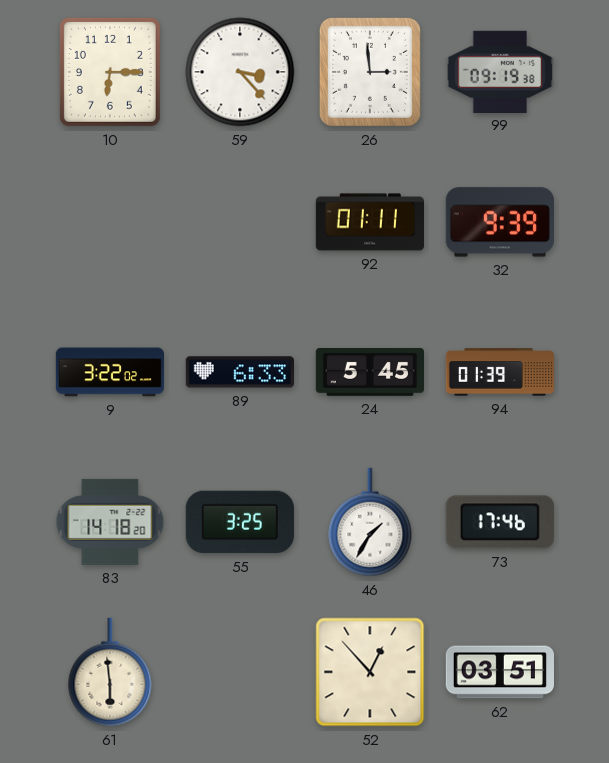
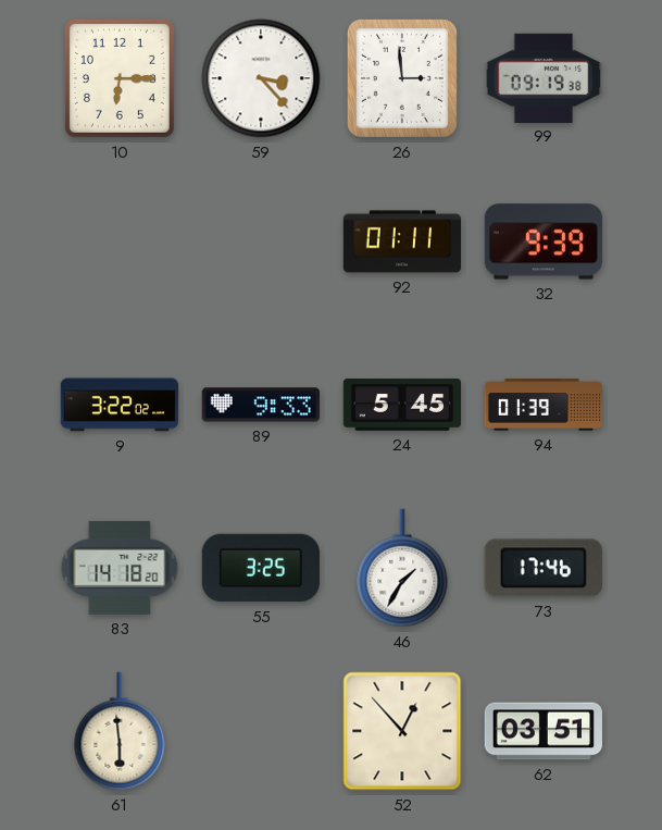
89: 6:33 -> 9:33 (260, 405)
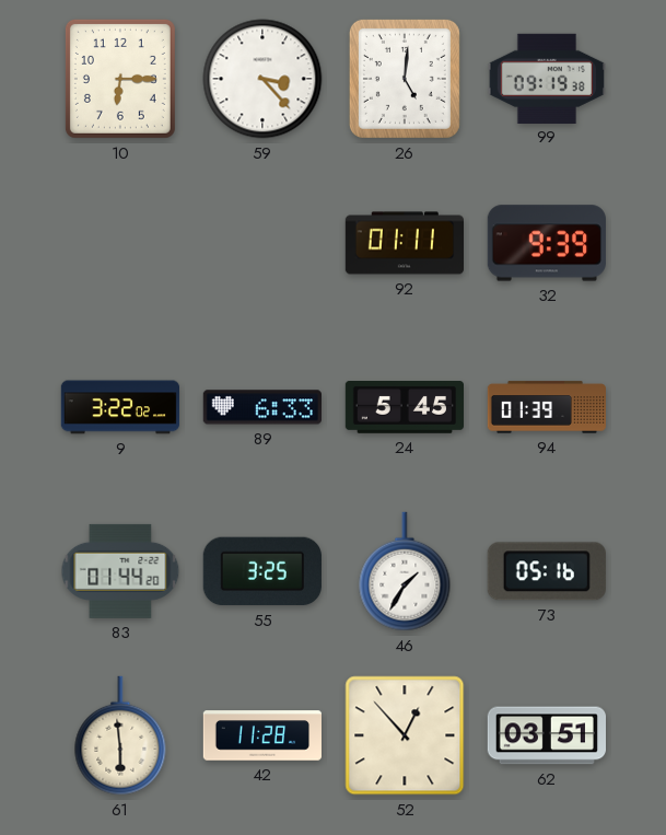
26: 2:59 -> 5:01 (405, 79)
89: 9:33 -> 6:33 (261, 407)
83: 14:18 -> 01:44 (120, 571)
73: 17:46 -> 05:16 (547, 571)
42: none -> 11:28 (262, 735)
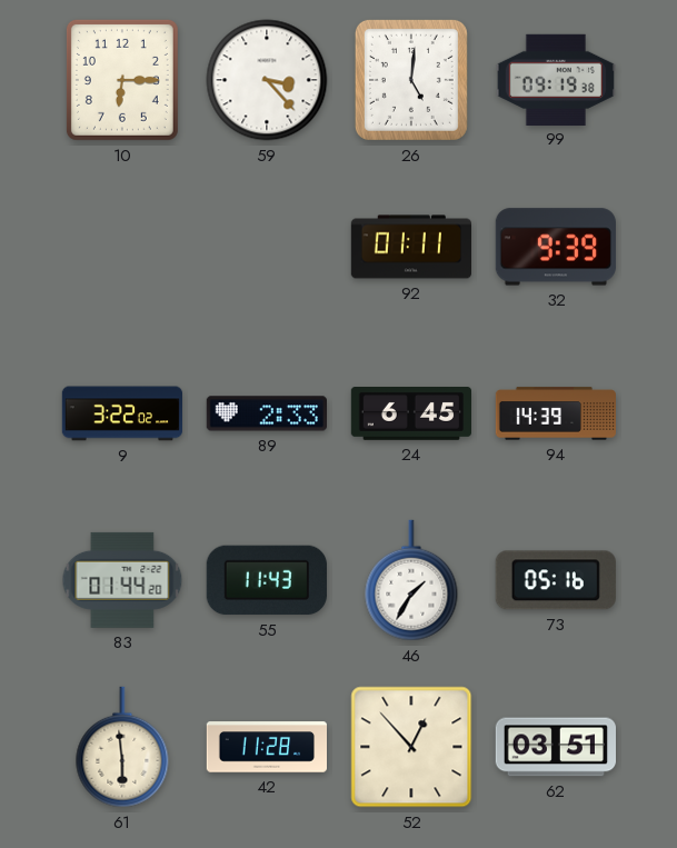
89: 6:33 -> 2:33 (266, 413)
24: 5:45 -> 6:45 (410, 415)
94: 01:39 -> 14:39 (555, 413)
55: 3:25 -> 11:43 (267, 580)
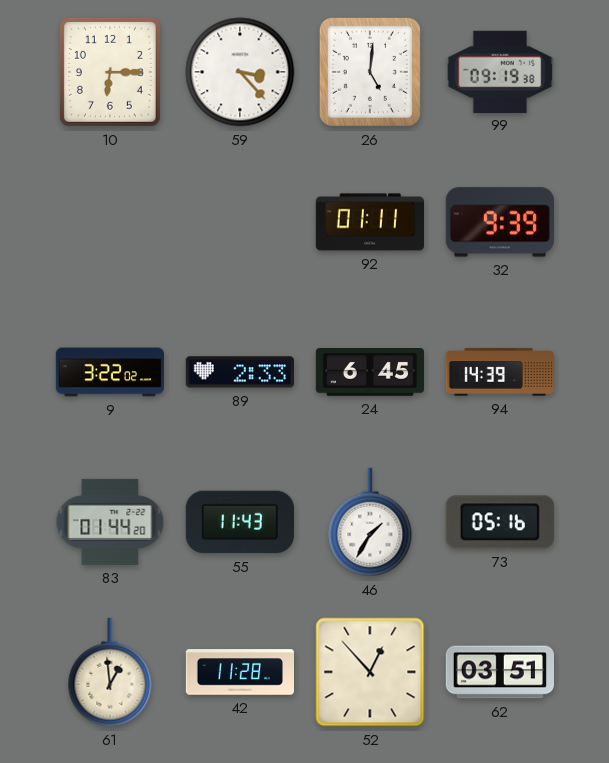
61: 5:59 -> 12:59 (110, 672)
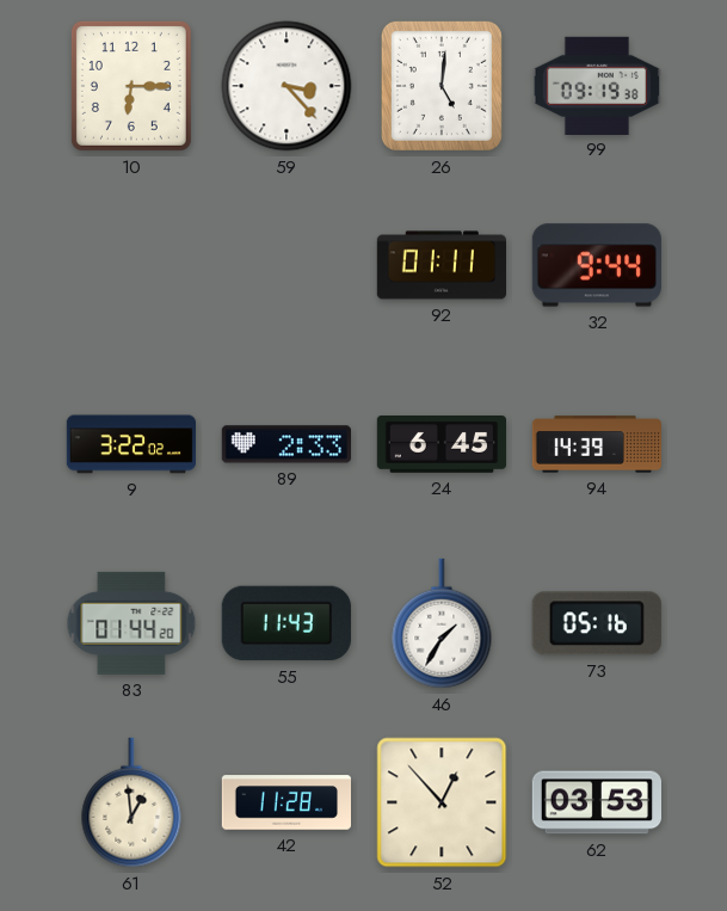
32: 9:39 -> 9:44 (597, 265)
62: 03:51 -> 03:53 (596, 802)
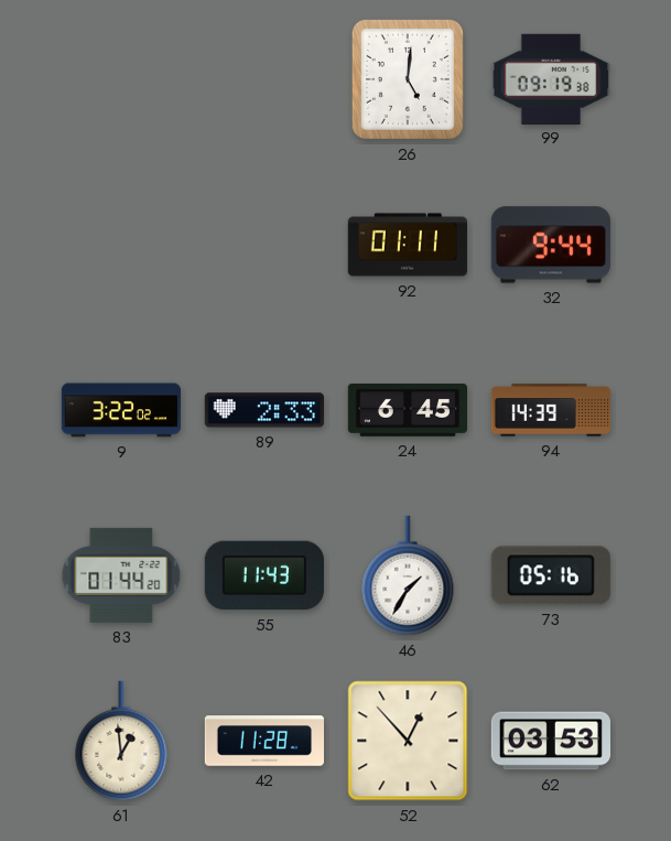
10: 6:15 -> none (131, 86)
59: 3:23 -> none (287, 86)
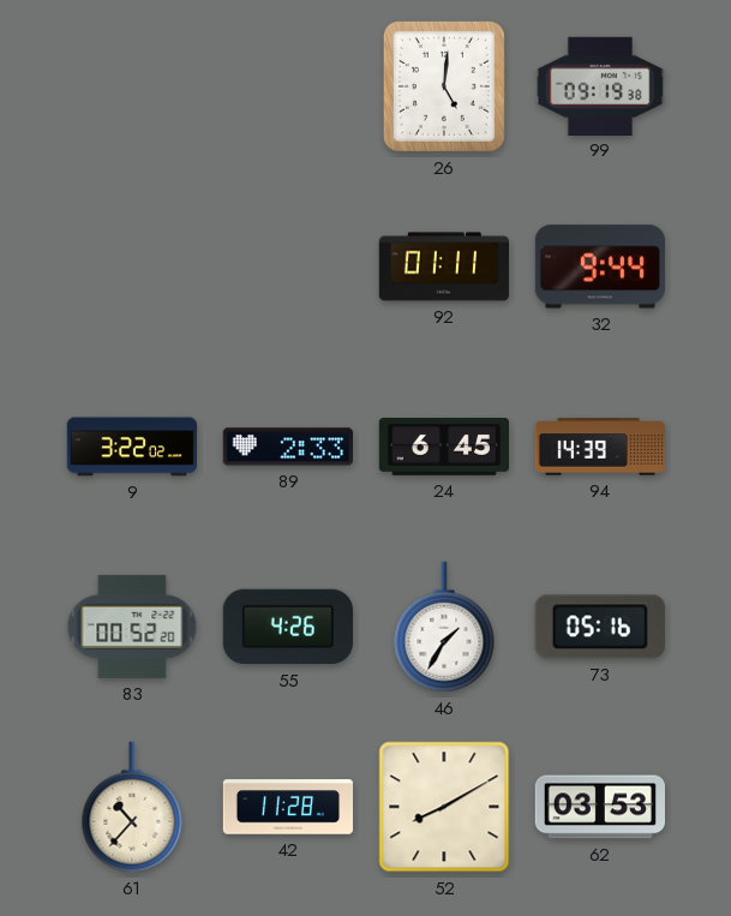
83: 01:44 -> 00:52 (132, 627)
55: 11:43 -> 4:26 (288, 627)
61: 12:59 -> 10:37 (132, 807)
52: 12:53 -> 8:10 (444, 807)
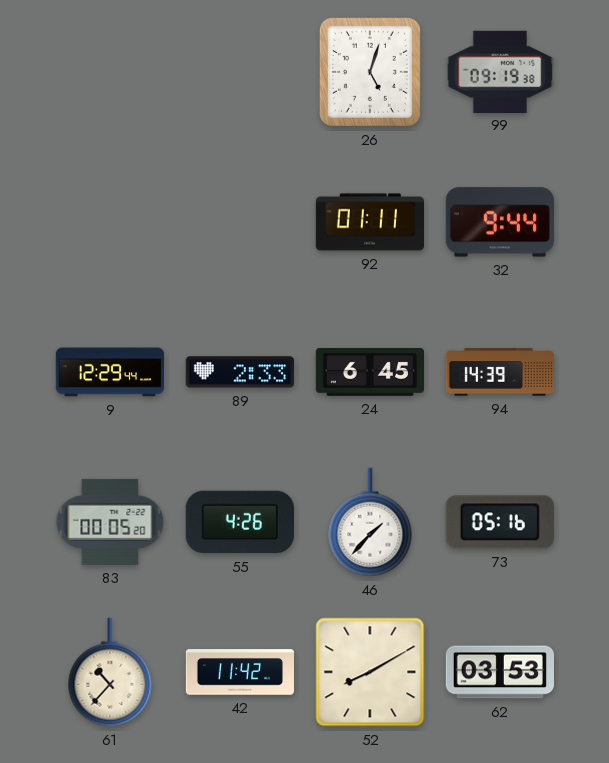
26: 5:01 -> 5:03 (370, 72)
9: 3:22 -> 12:29 (109, 372)
83: 00:52 -> 00:05 (110, 522)
46: 1:35 -> 1:37 (370, 522)
42: 11:28 -> 11:42 (240, 672)
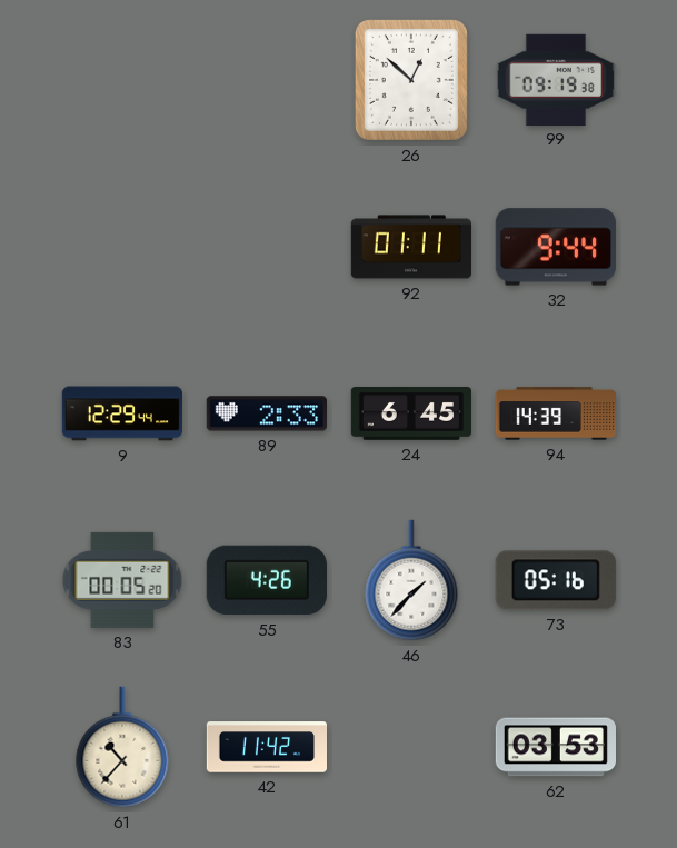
26: 5:03 -> 12:52 (411, 80)
52: 8:10 -> none (370, 672)
